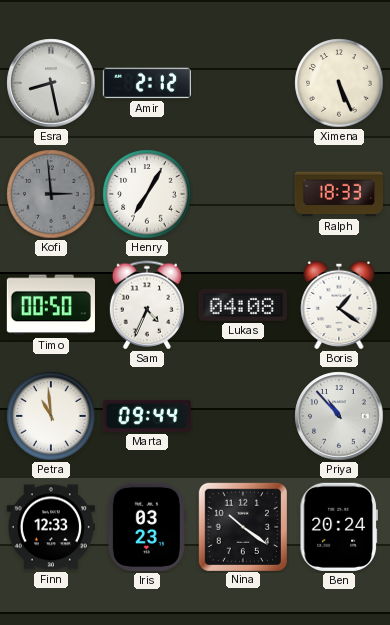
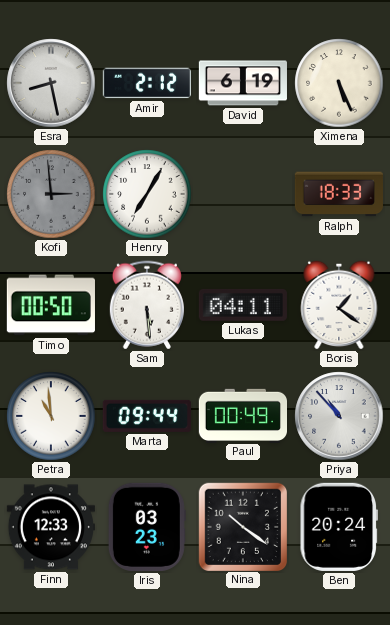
David: none -> 6:19 (243, 83)
Sam: 4:34 -> 5:29 (147, 305)
Lukas: 04:08 -> 04:11 (243, 305)
Paul: none -> 00:49 (242, 415)
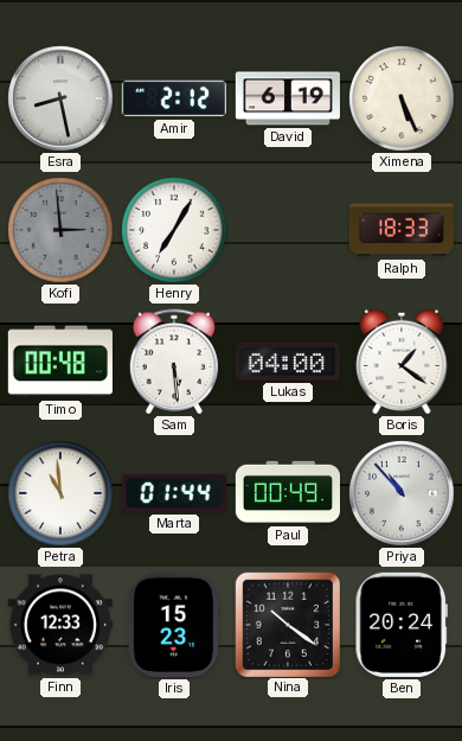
Timo: 00:50 -> 00:48 (60, 362)
Lukas: 04:11 -> 04:00 (288, 362)
Marta: 09:44 -> 01:44 (174, 493)
Iris: 03:23 -> 15:23 (174, 625)
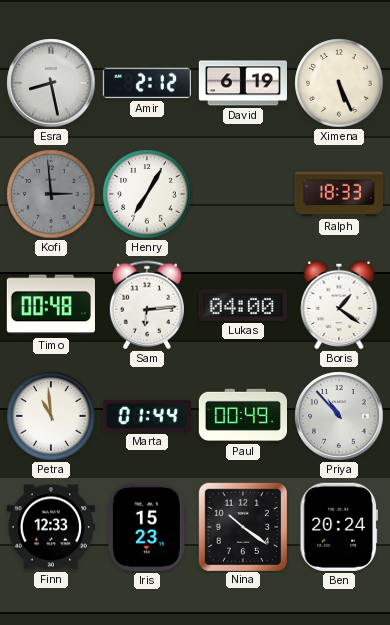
Sam: 5:29 -> 6:14 (147, 305)
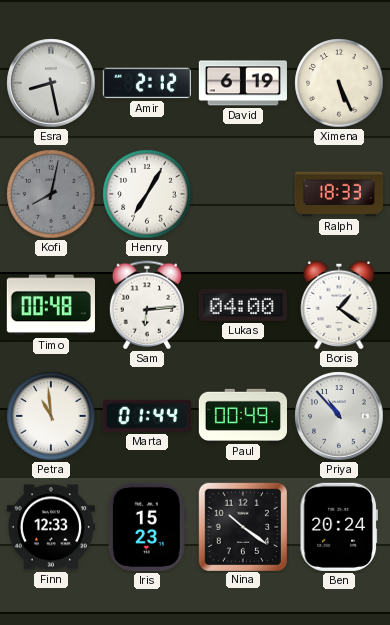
Kofi: 2:59 -> 8:02 (51, 194)
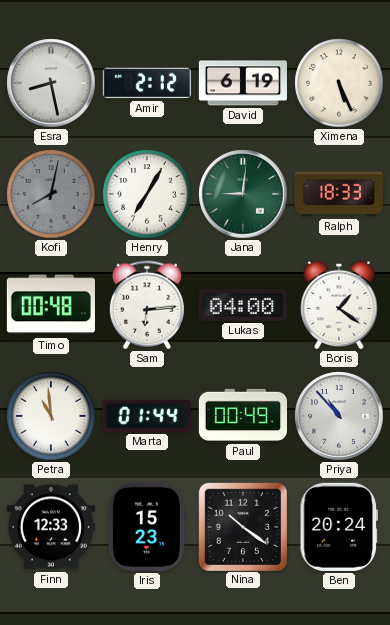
Jana: none -> 9:01 (243, 194)
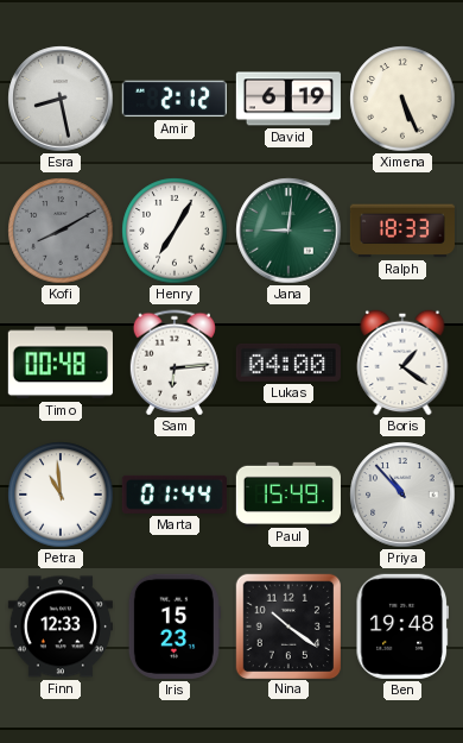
Kofi: 8:02 -> 8:10 (61, 231)
Paul: 00:49 -> 15:49 (287, 493)
Ben: 20:24 -> 19:48 (402, 626)
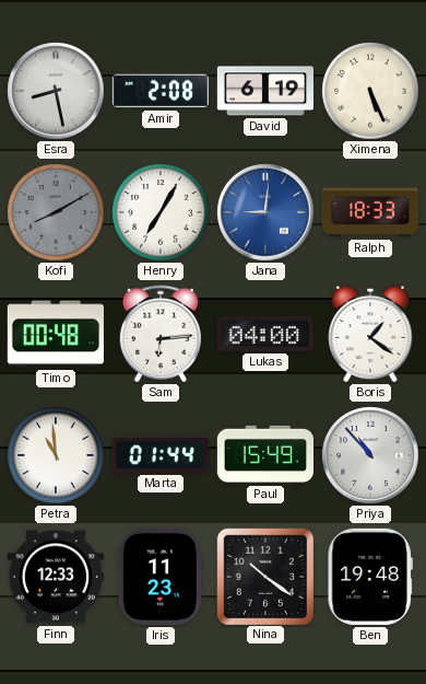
Amir: 2:12 -> 2:08 (161, 91)
Jana dial: green -> blue (265, 212)
Iris: 15:23 -> 11:23 (161, 577)
